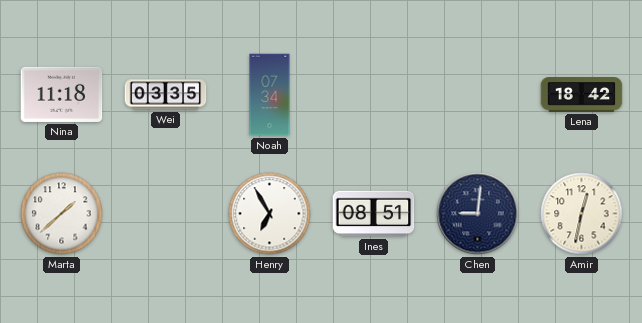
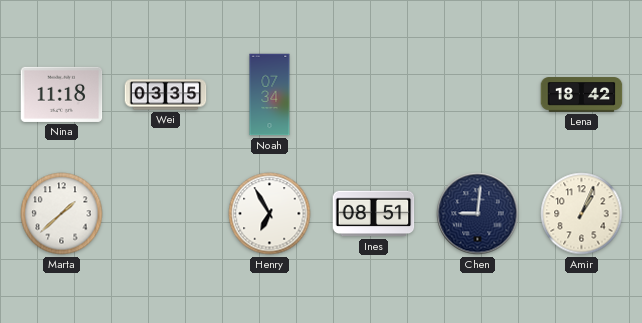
Amir: 12:32 -> 1:04 (582, 214)
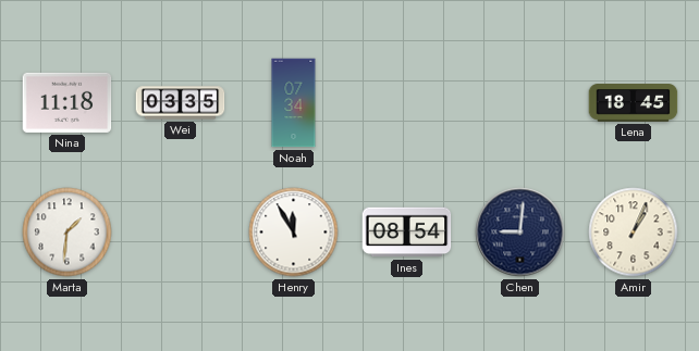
Lena: 18:42 -> 18:45 (634, 103)
Marta: 1:38 -> 1:31 (68, 233)
Henry: 6:55 -> 11:55 (294, 233)
Ines: 08:51 -> 08:54 (407, 233)
